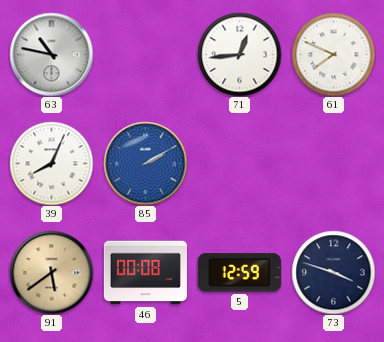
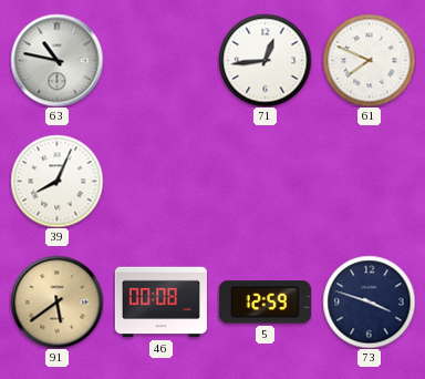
85: 2:10 -> none (145, 163)
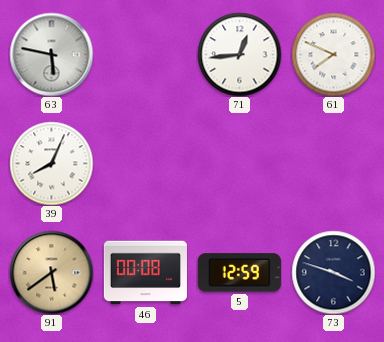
63: 10:47 -> 5:47 (51, 54)
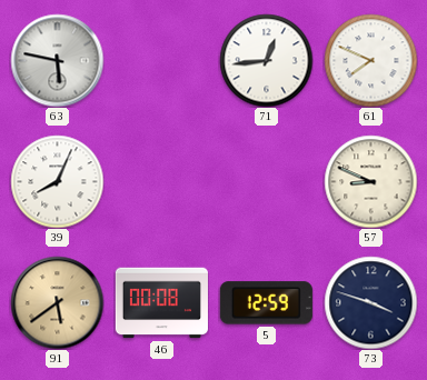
57: none -> 8:49 (370, 181)
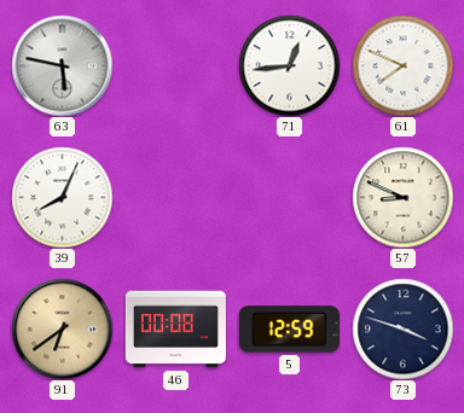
91: 5:39 -> 6:39 (62, 328)
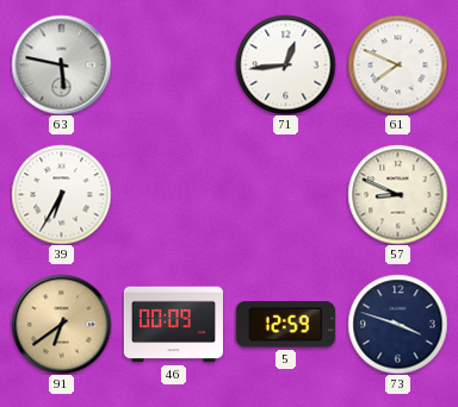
39: 8:04 -> 6:35 (61, 194)
46: 00:08 -> 00:09 (173, 325)
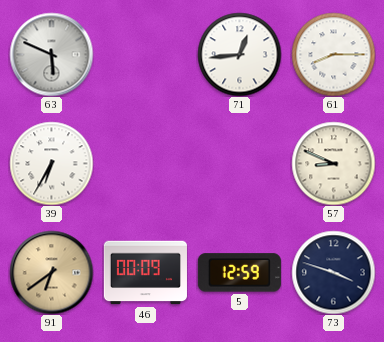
63: 5:47 -> 5:49 (51, 54)
61: 7:49 -> 8:15 (333, 54)
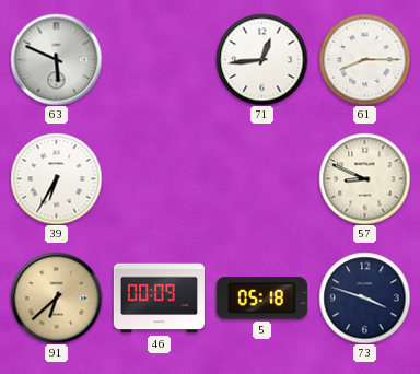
91: 6:39 -> 6:38 (56, 297)
5: 12:59 -> 05:18 (261, 299)
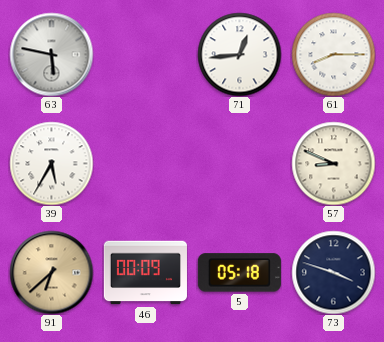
63: 5:49 -> 5:47 (51, 54)
39: 6:35 -> 5:35 (51, 163)
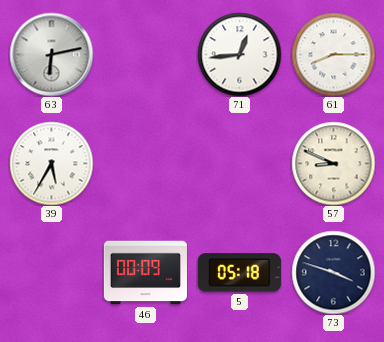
63: 5:47 -> 6:13 (51, 54)
91: 6:38 -> none (51, 272)
